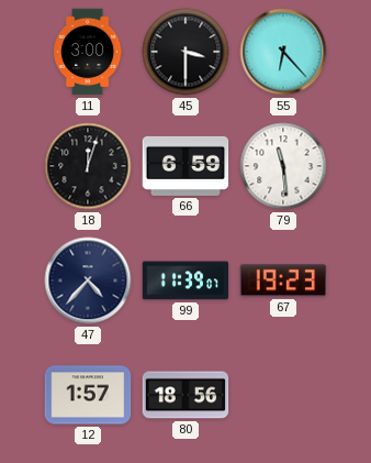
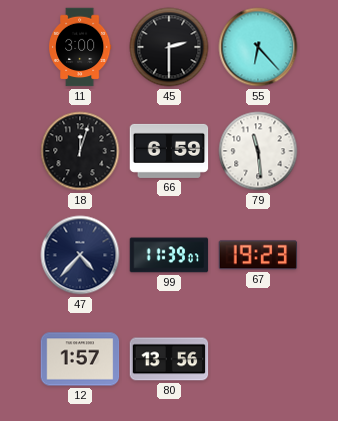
45: 3:30 -> 2:30 (169, 47)
80: 18:56 -> 13:56 (169, 359)
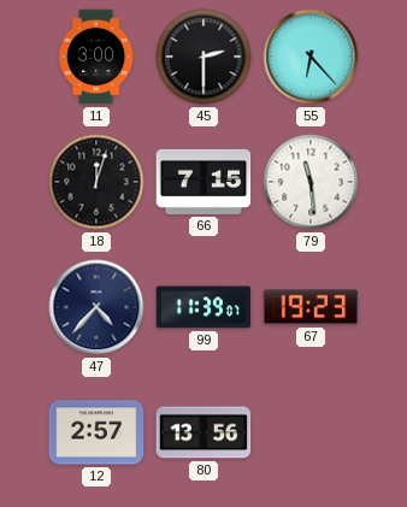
66: 6:59 -> 7:15 (203, 182)
12: 1:57 -> 2:57 (96, 432)
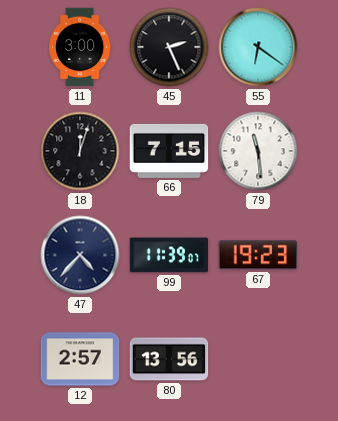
45: 2:30 -> 2:26 (169, 47)
55: 6:23 -> 6:21 (258, 47)
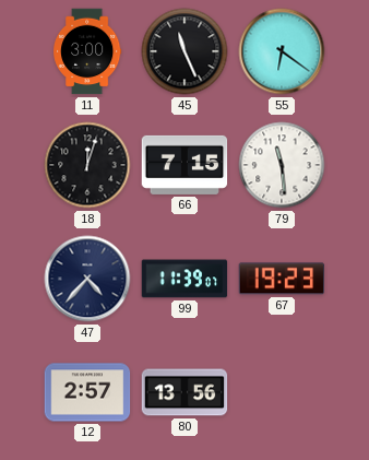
45: 2:26 -> 11:26 (184, 51)
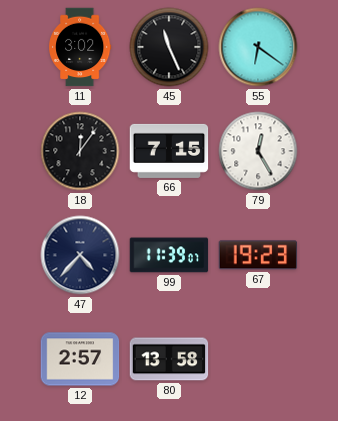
11: 3:00 -> 3:02 (81, 47)
18: 12:03 -> 12:06 (80, 151)
79: 11:29 -> 12:25 (258, 151)
80: 13:56 -> 13:58 (169, 359)
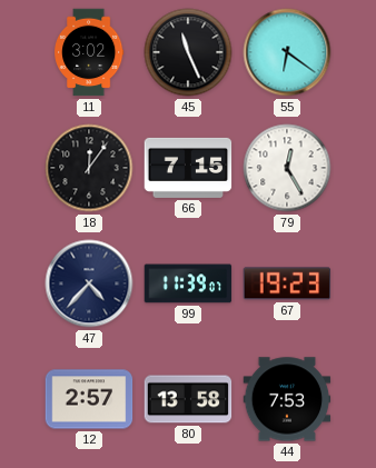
44: none -> 7:53 (287, 399)
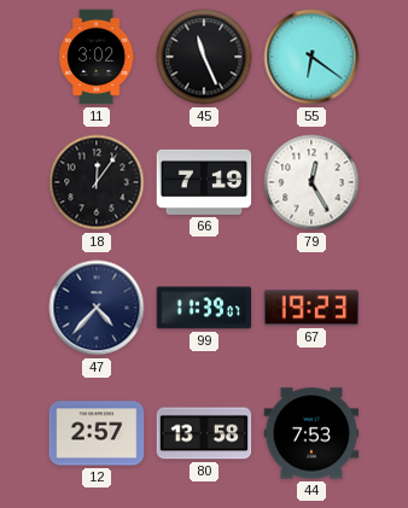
66: 7:15 -> 7:19 (204, 182)
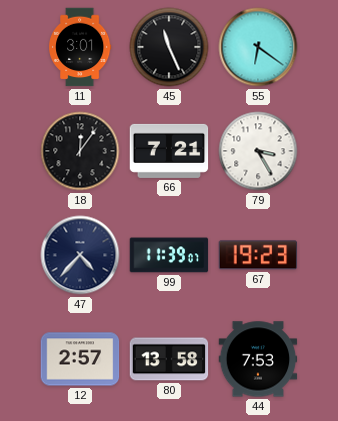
11: 3:02 -> 3:01 (81, 47)
66: 7:19 -> 7:21 (169, 151)
79: 12:25 -> 3:25 (258, 151)
